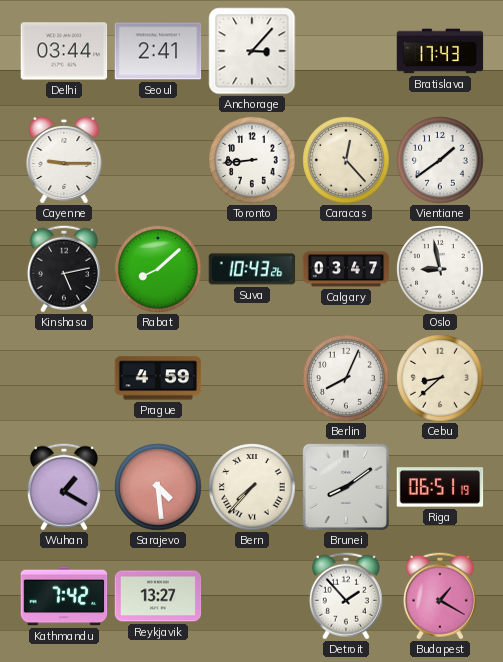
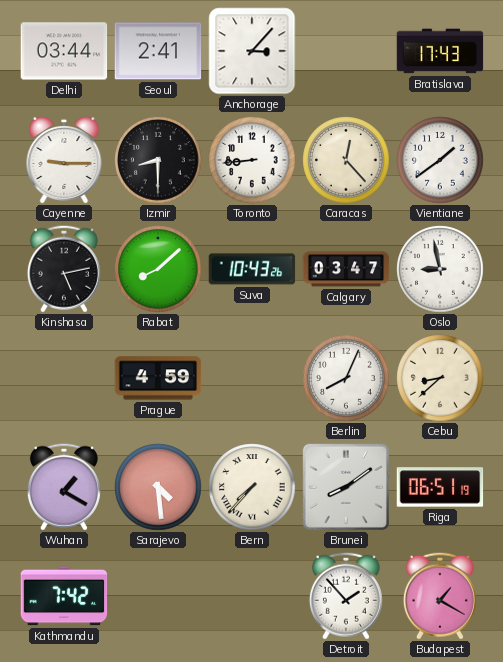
Izmir: none -> 8:30 (158, 160)
Reykjavik: 13:27 -> none (158, 596)
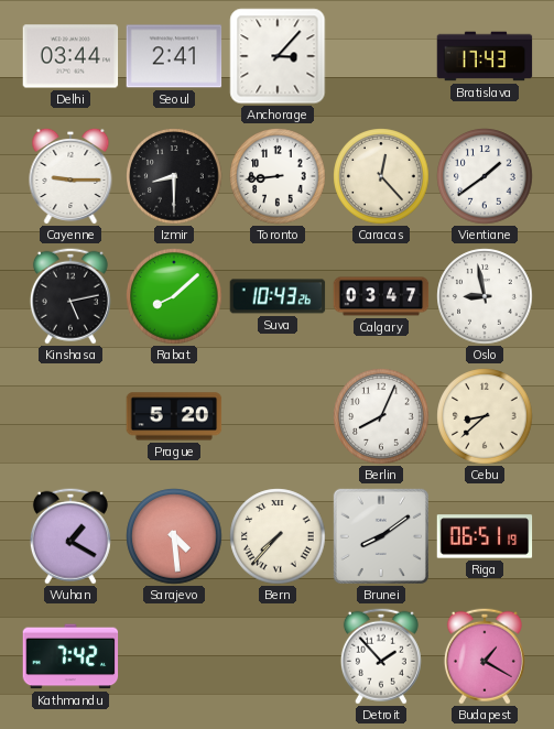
Prague: 4:59 -> 5:20 (174, 416)
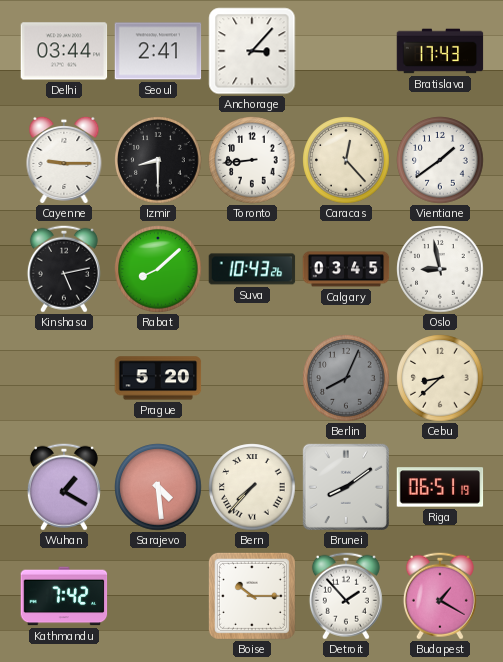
Calgary: 03:47 -> 03:45 (346, 269)
Berlin dial: white -> grey (346, 378)
Boise: none -> 10:15 (252, 596)
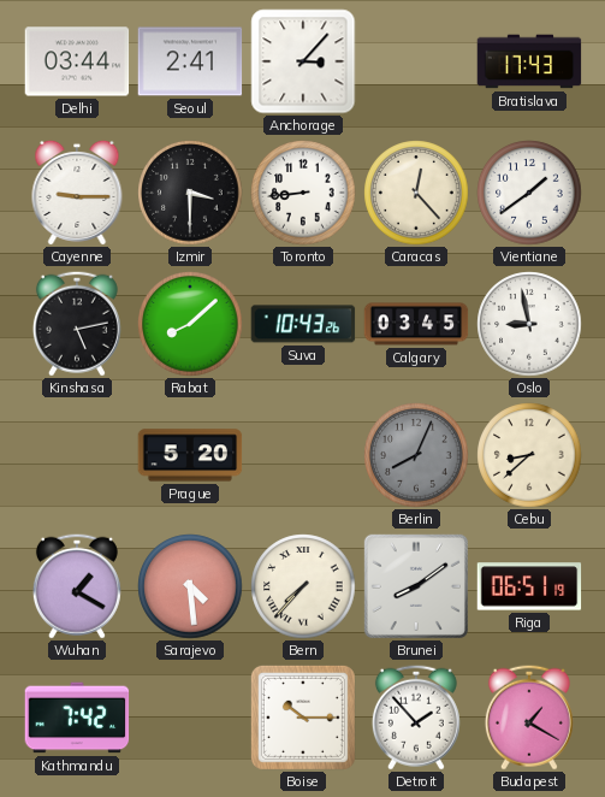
Izmir: 8:30 -> 3:30 (190, 193)
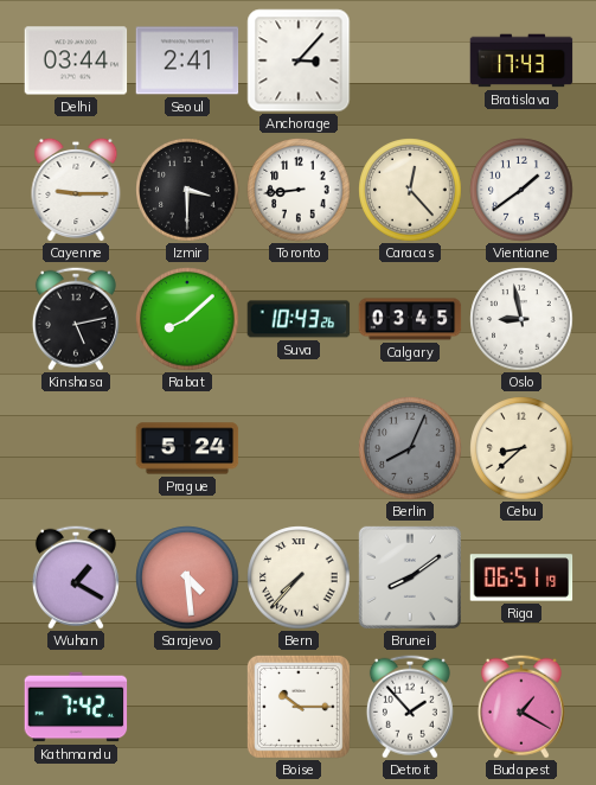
Prague: 5:20 -> 5:24 (187, 448)
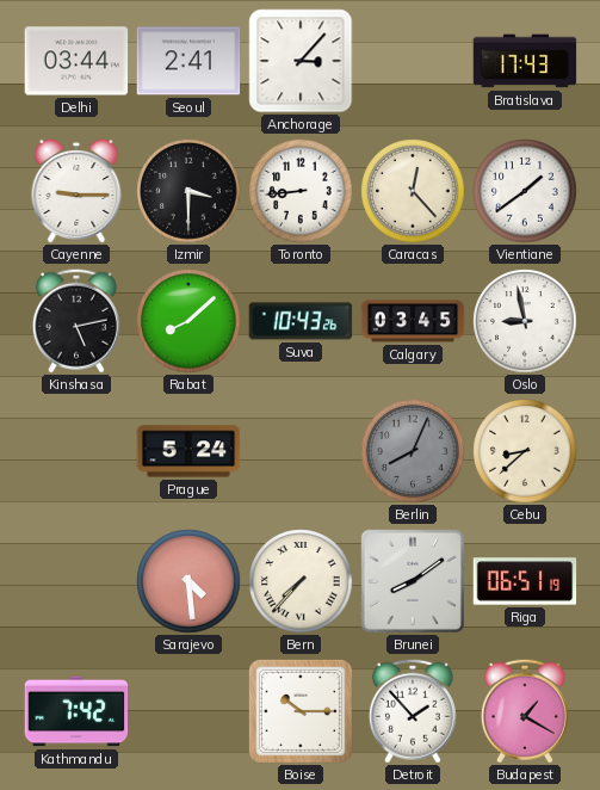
Wuhan: 1:20 -> none (76, 577)
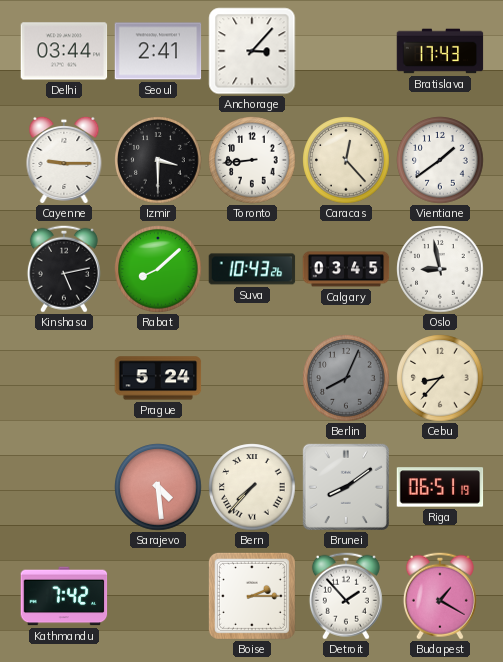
Cebu: 8:38 -> 8:37 (440, 378)
Boise: 10:15 -> 2:15 (252, 596)
